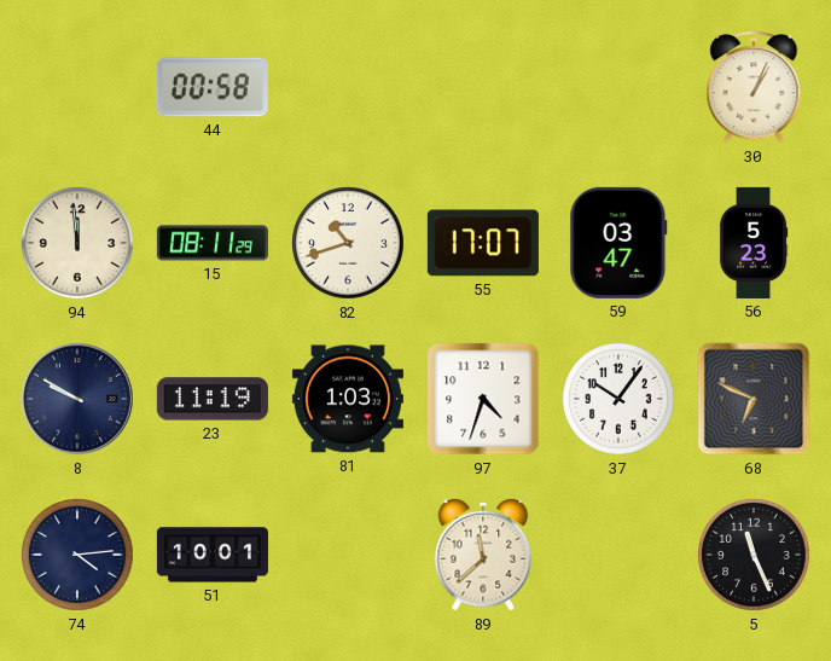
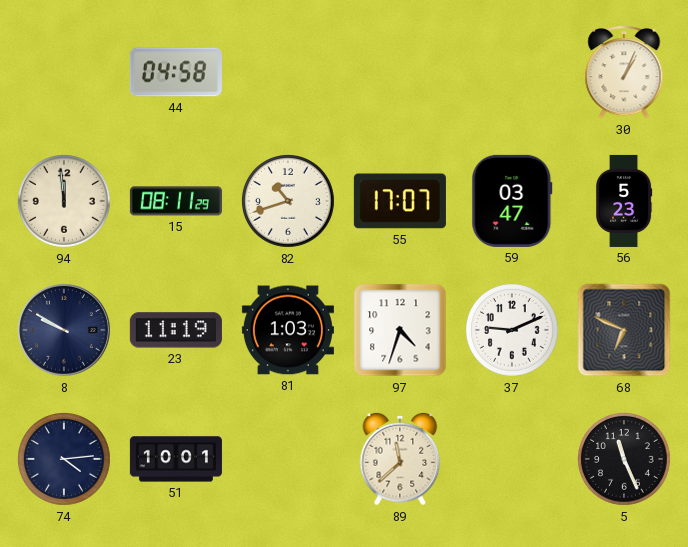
44: 00:58 -> 04:58 (176, 72)
37: 10:06 -> 9:11 (513, 331)
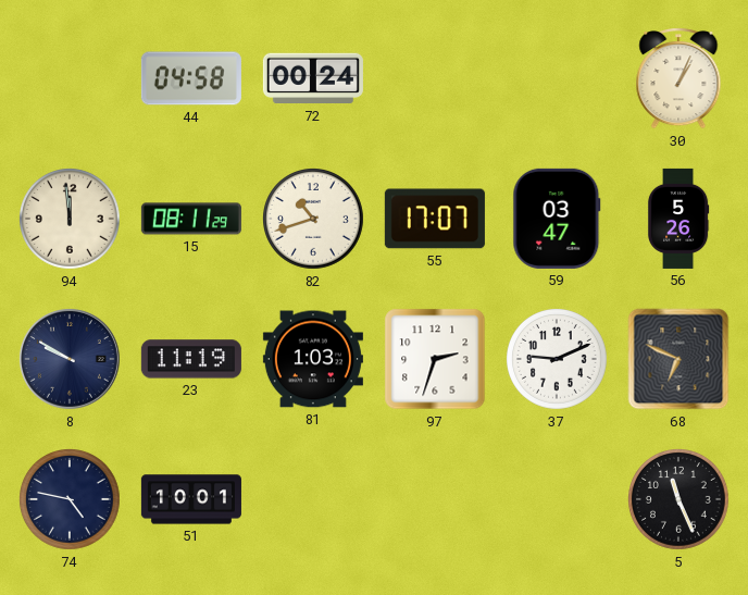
72: none -> 00:24 (313, 78)
56: 5:23 -> 5:26 (678, 219)
97: 4:33 -> 2:33 (435, 359)
74: 4:14 -> 4:47 (71, 500)
89: 11:38 -> none (400, 459)
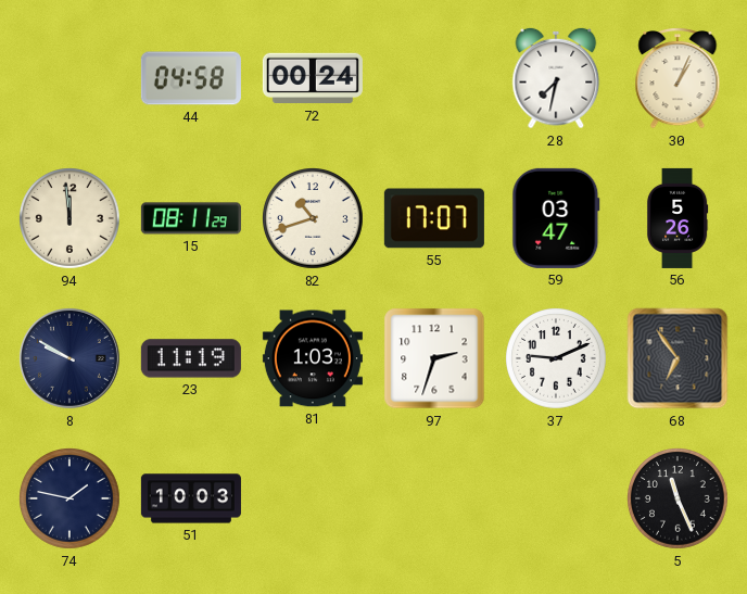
28: none -> 7:32 (556, 78)
68: 6:49 -> 6:54 (678, 358)
74: 4:47 -> 1:47 (71, 500)
51: 10:01 -> 10:03 (191, 498)
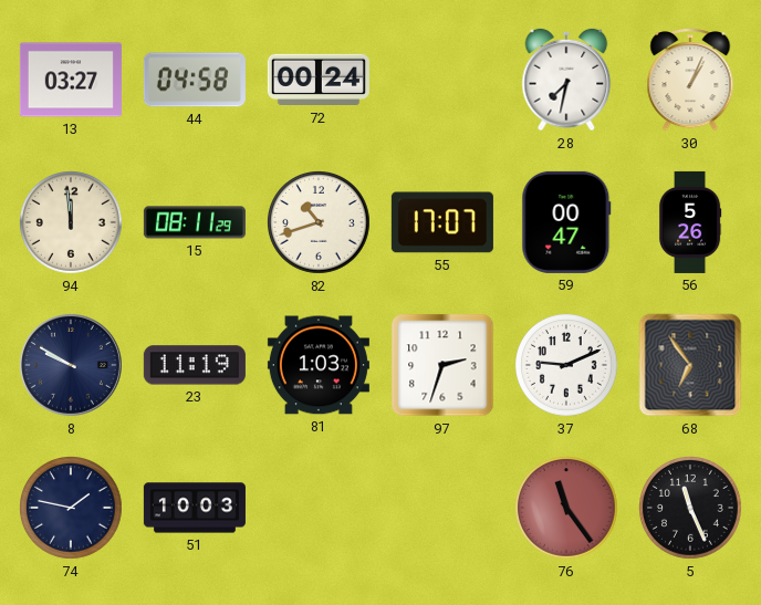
13: none -> 03:27 (71, 80)
59: 03:47 -> 00:47 (566, 222)
76: none -> 11:24 (567, 509)
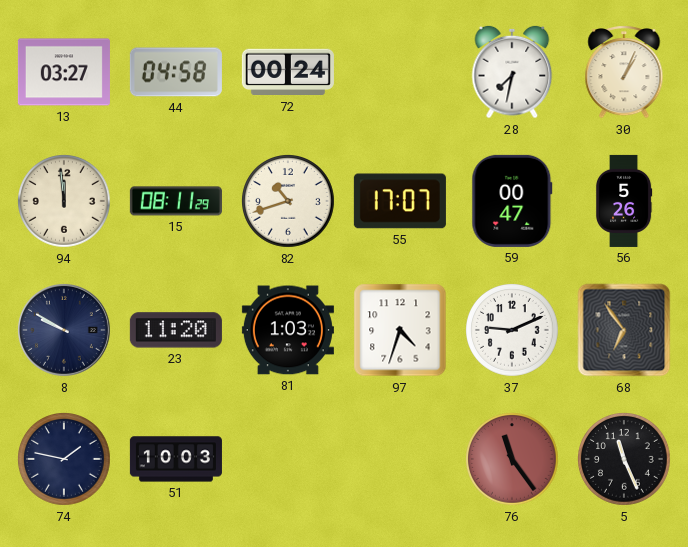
23: 11:19 -> 11:20 (176, 330)
97: 2:33 -> 4:33 (400, 330)
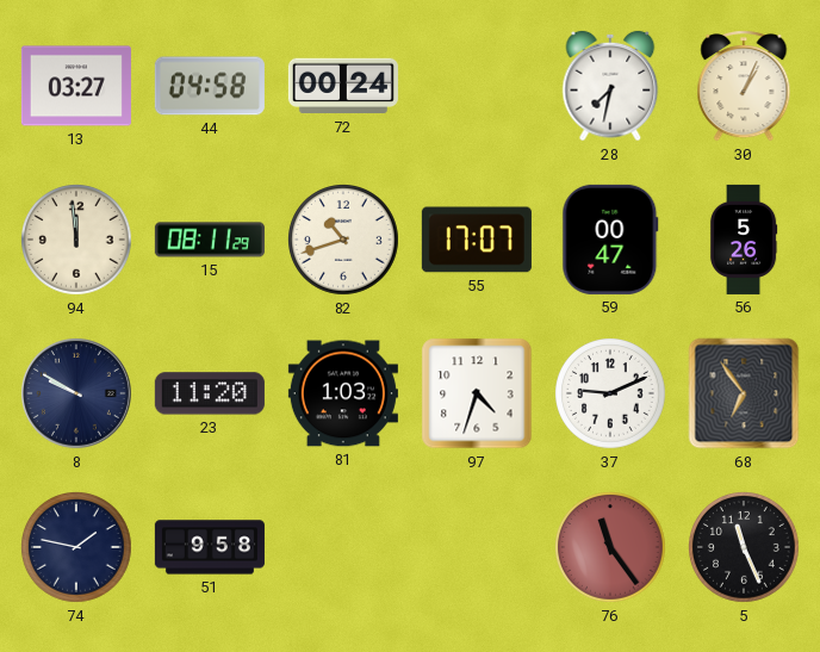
51: 10:03 -> 9:58 (210, 547)
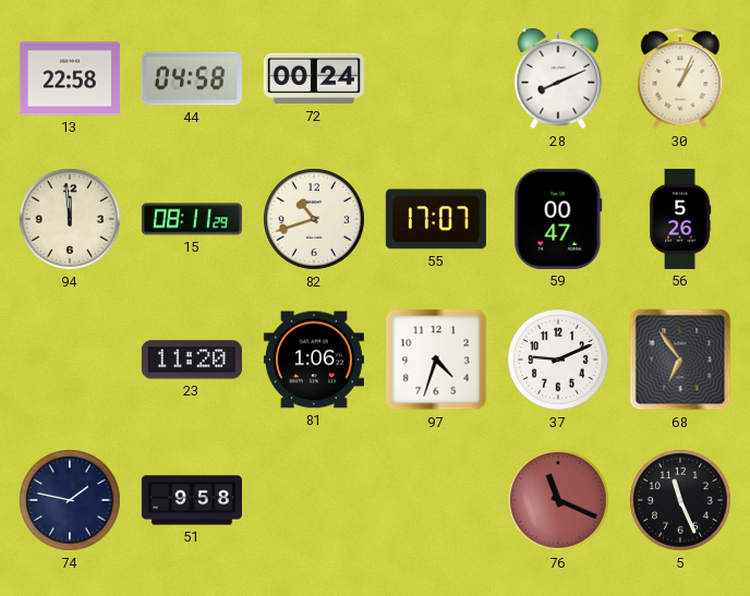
13: 03:27 -> 22:58 (70, 78)
28: 7:32 -> 8:11 (558, 78)
8: 9:50 -> none (76, 393)
81: 1:03 -> 1:06 (314, 360)
76: 11:24 -> 11:19 (559, 501)
